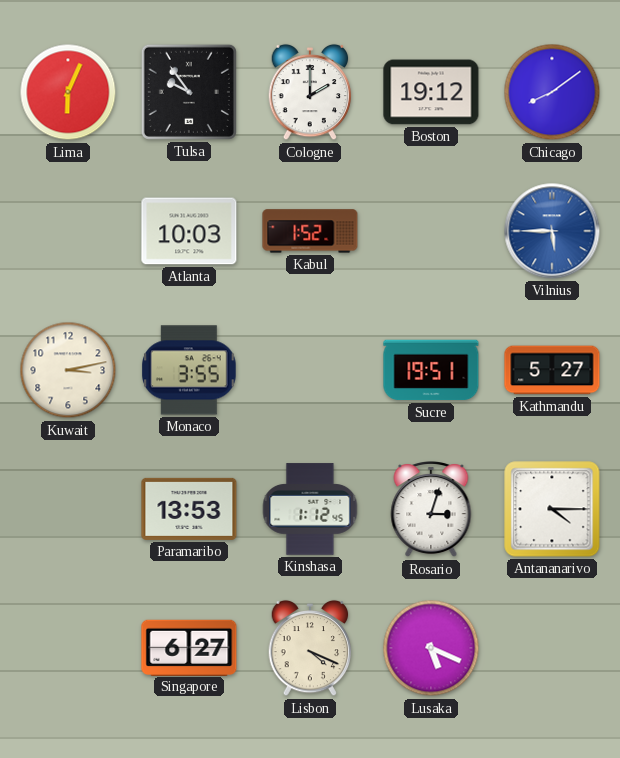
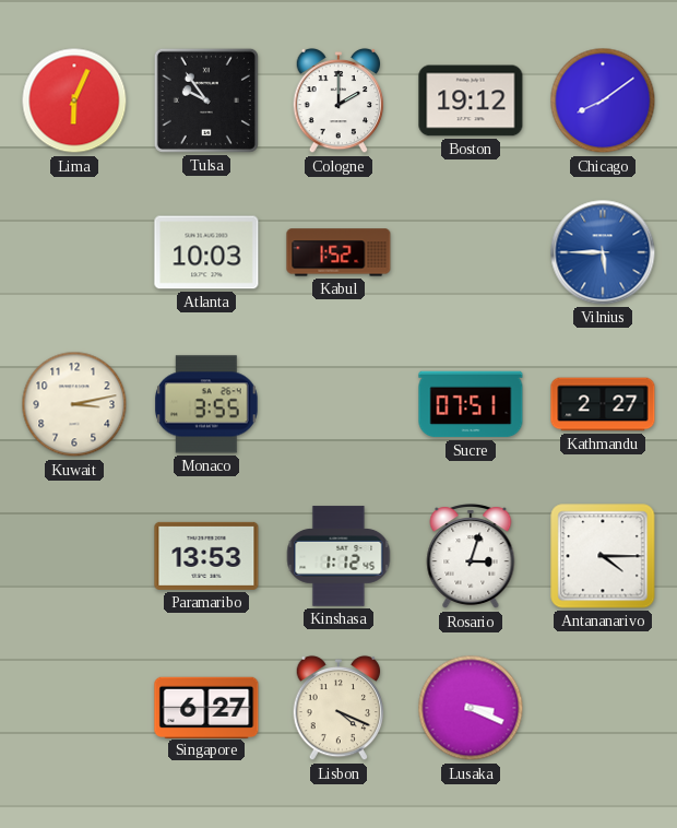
Sucre: 19:51 -> 07:51 (471, 404)
Kathmandu: 5:27 -> 2:27 (603, 404)
Lusaka: 5:19 -> 3:19 (471, 708)
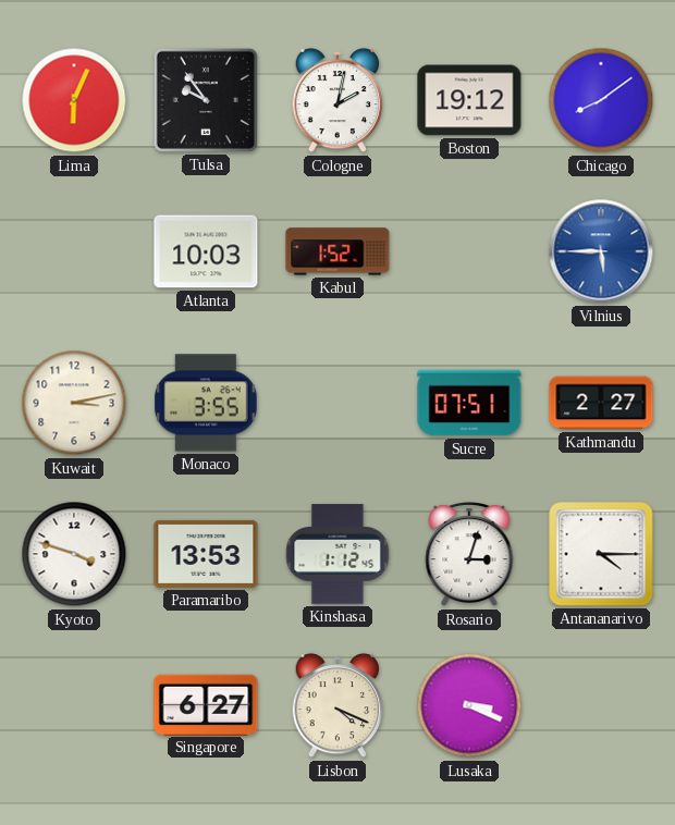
Cologne: 2:00 -> 2:02 (337, 100)
Kyoto: none -> 3:48 (74, 554)
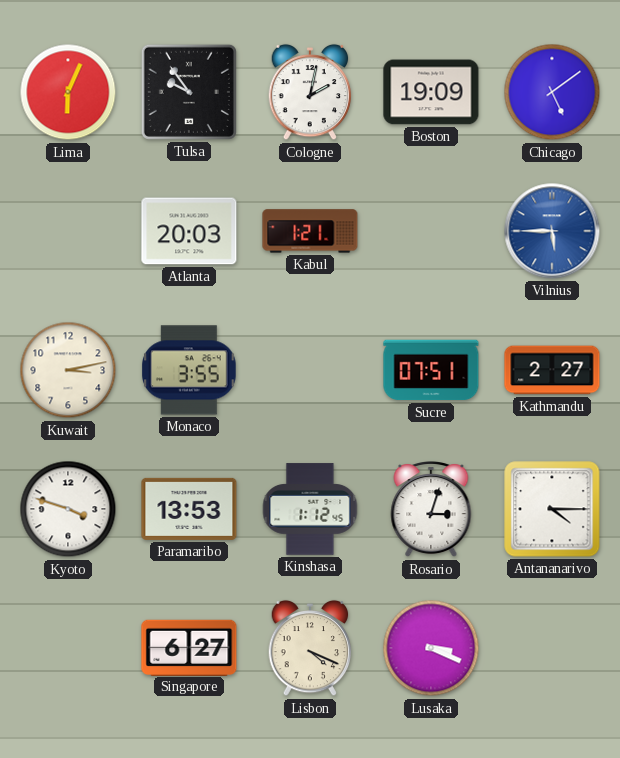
Boston: 19:12 -> 19:09 (431, 92)
Chicago: 8:09 -> 5:09 (552, 92)
Atlanta: 10:03 -> 20:03 (189, 231)
Kabul: 1:52 -> 1:21 (310, 231)
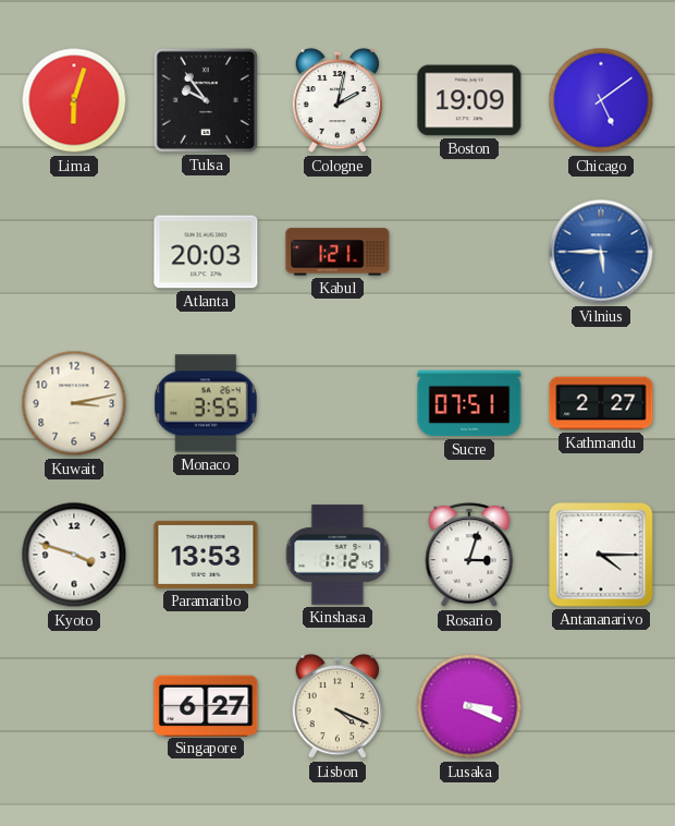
Lima: 6:04 -> 6:03 (74, 100)
